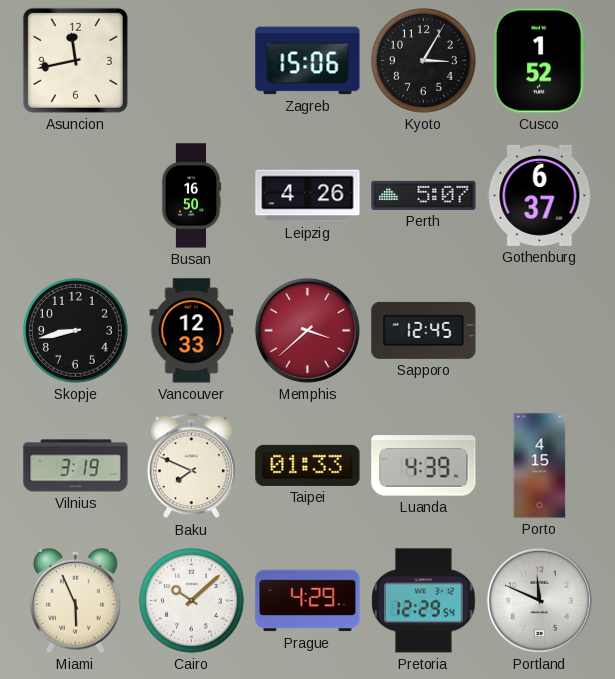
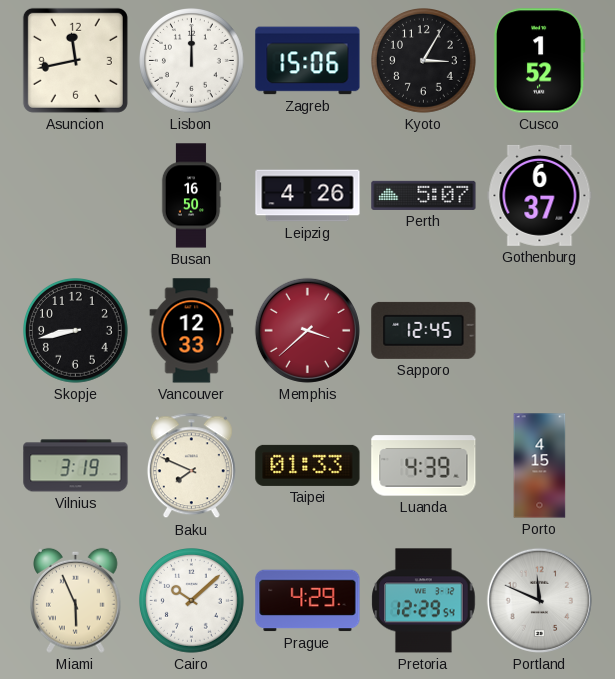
Lisbon: none -> 12:00 (192, 61)
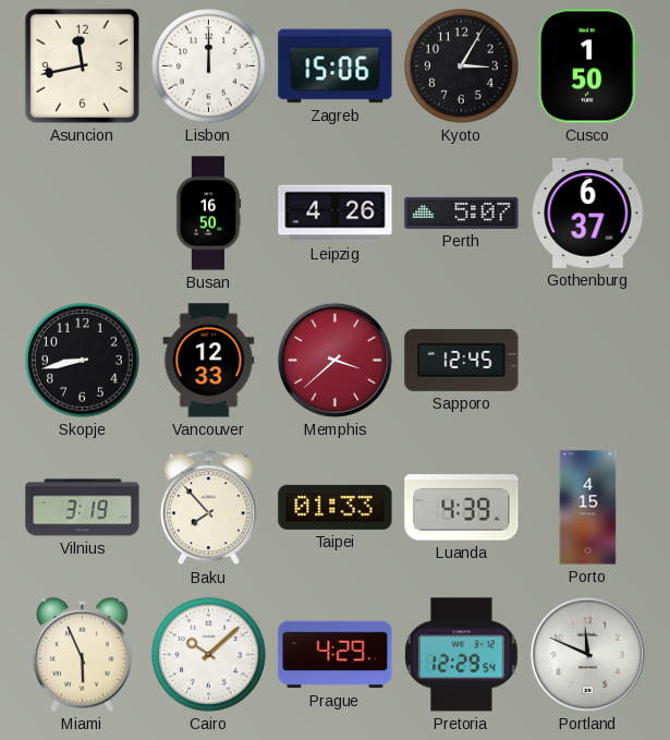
Cusco: 1:52 -> 1:50 (587, 66)
Baku: 7:49 -> 7:53 (208, 508)
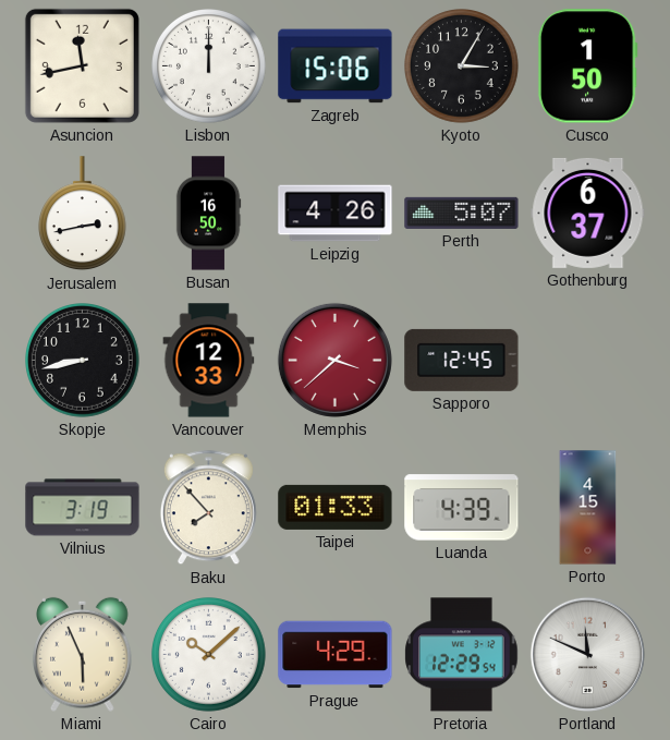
Jerusalem: none -> 2:43 (82, 214)
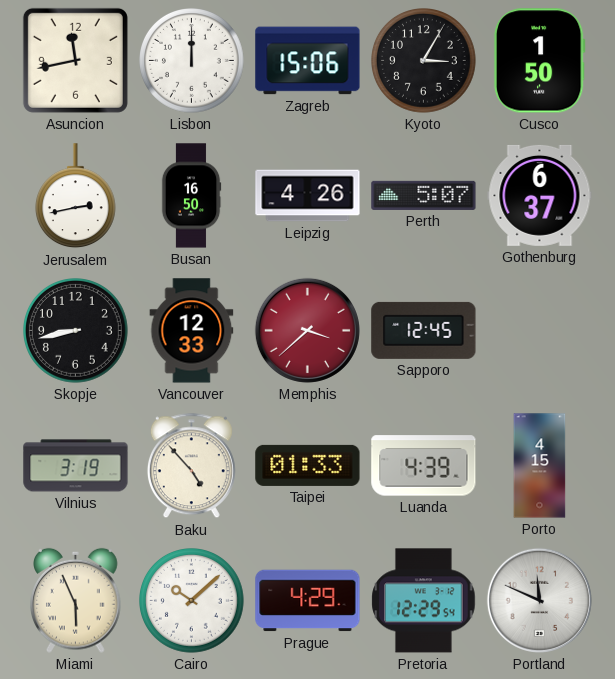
Baku: 7:53 -> 4:53 (191, 466)
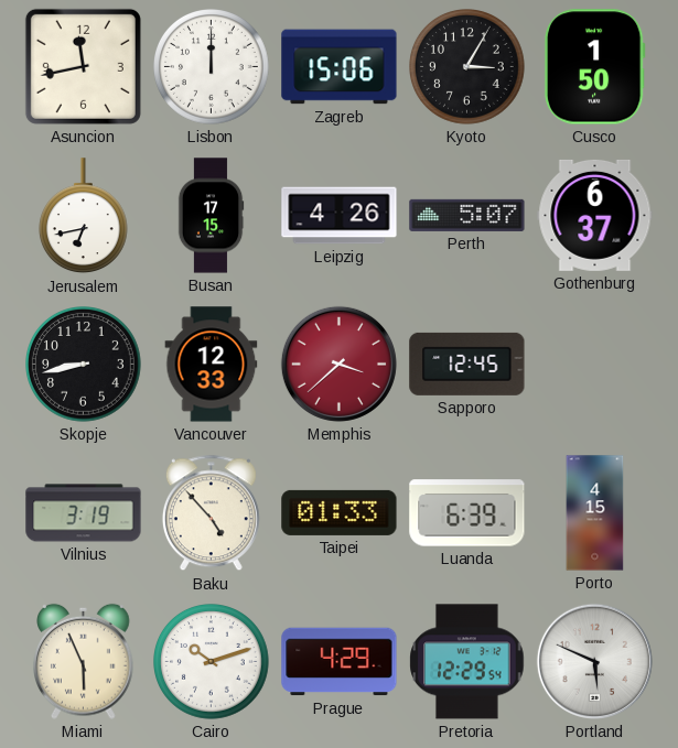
Jerusalem: 2:43 -> 6:43 (83, 216)
Busan: 16:50 -> 17:15 (211, 216)
Luanda: 4:39 -> 6:39 (467, 513)
Cairo: 10:08 -> 10:12 (212, 662)
Portland: 11:49 -> 5:49 (594, 661)
